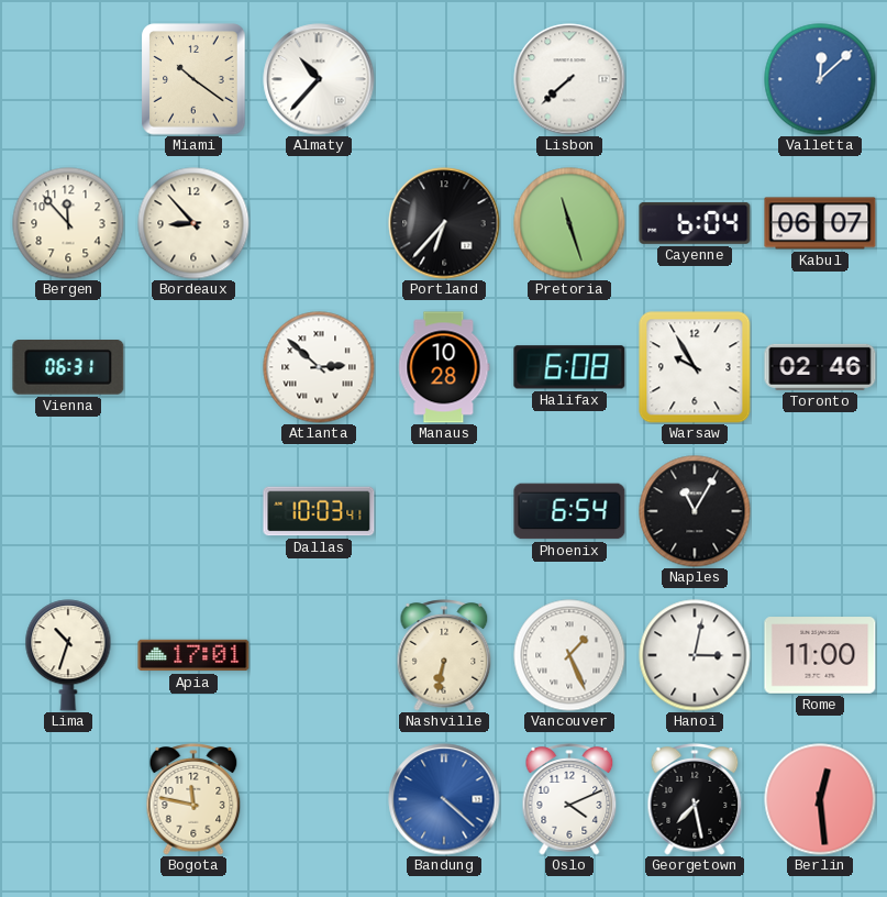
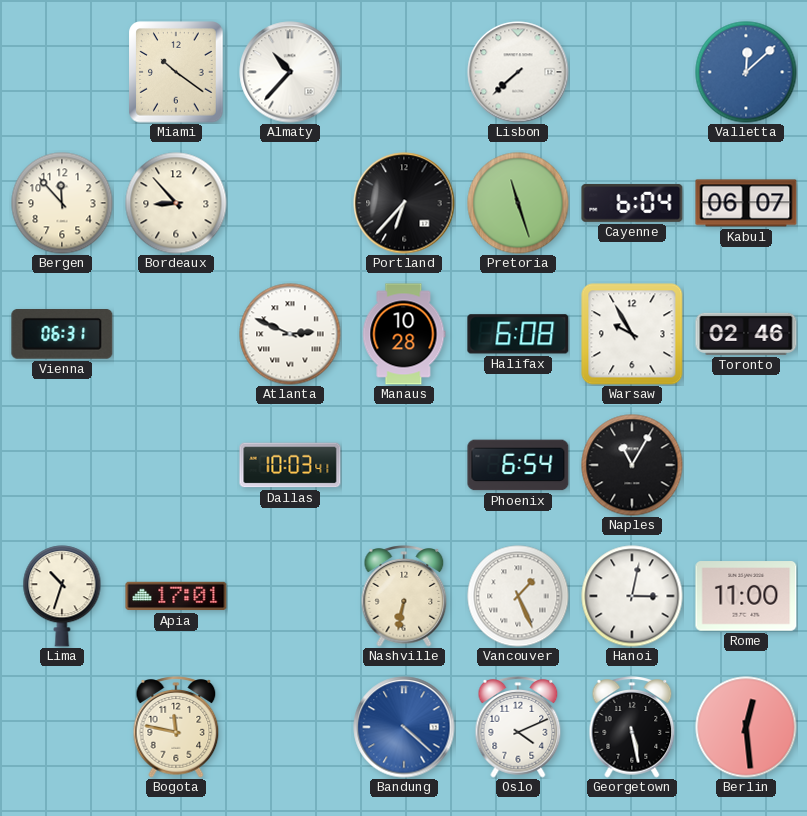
Atlanta: 2:52 -> 2:49 (290, 334)
Georgetown: 7:28 -> 5:28 (632, 727)
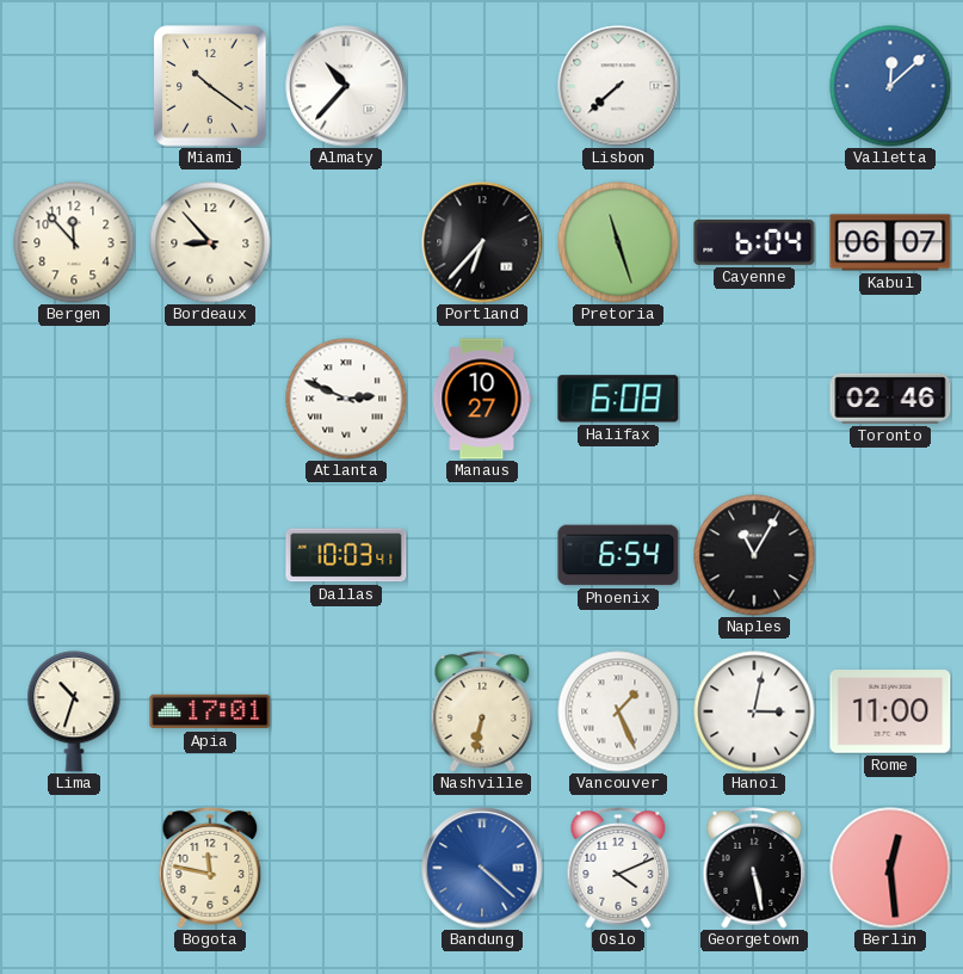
Vienna: 06:31 -> none (62, 335)
Manaus: 10:28 -> 10:27 (482, 399)
Warsaw: 9:55 -> none (632, 334)
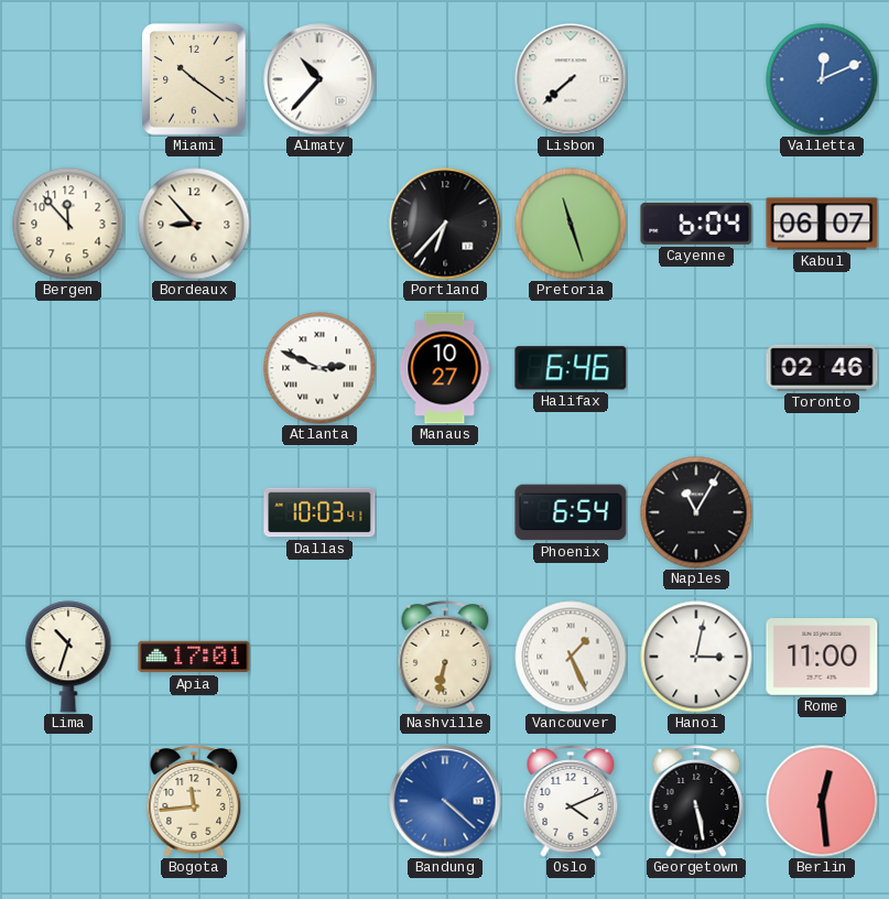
Valletta: 12:08 -> 12:11 (822, 79)
Halifax: 6:08 -> 6:46 (571, 368)
Bogota: 11:47 -> 11:44 (194, 801)
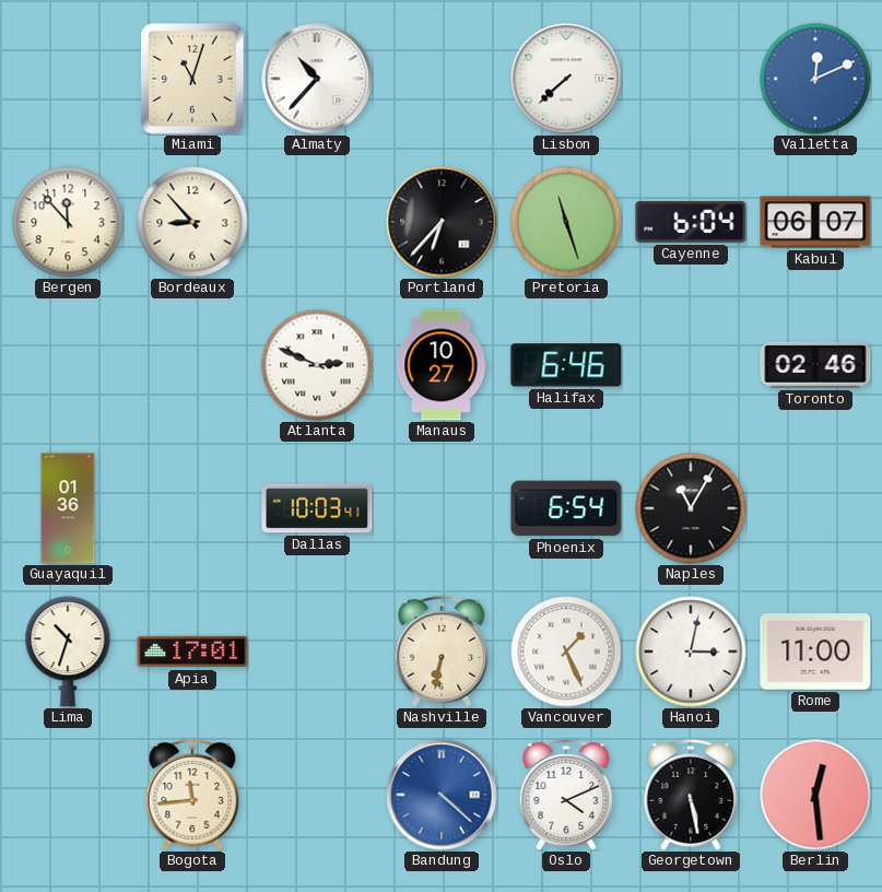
Miami: 10:21 -> 11:03 (192, 79)
Guayaquil: none -> 01:36 (68, 508)
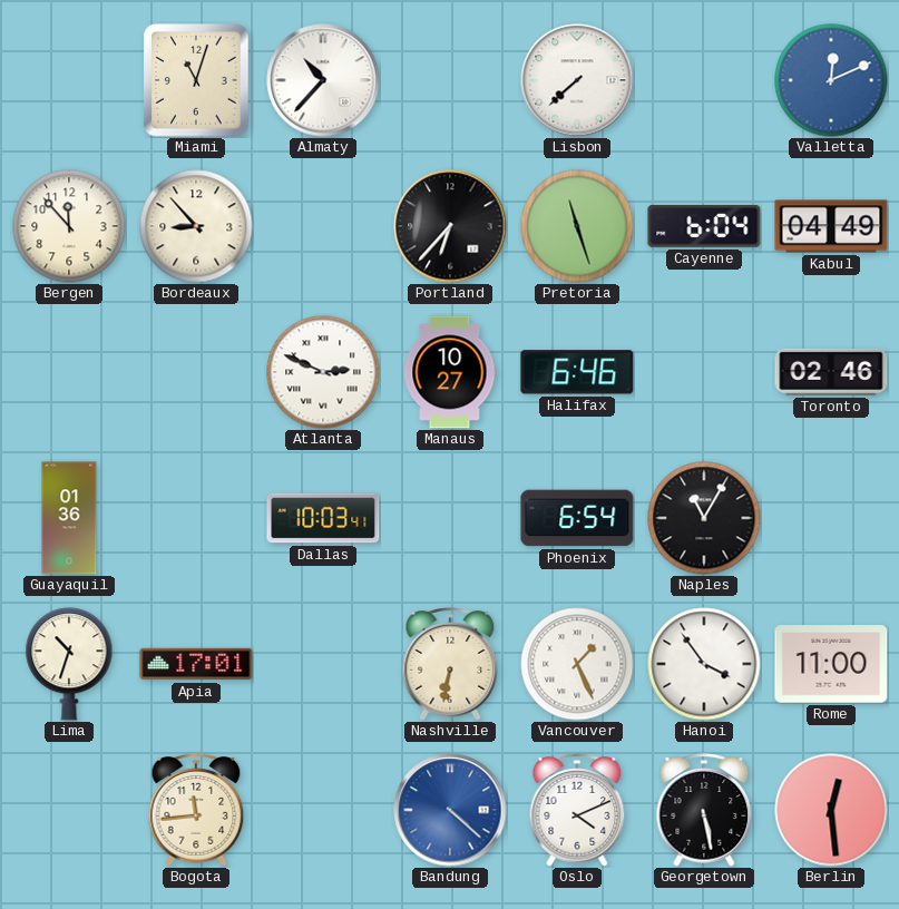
Kabul: 06:07 -> 04:49 (831, 226)
Hanoi: 3:02 -> 3:54 (704, 664)
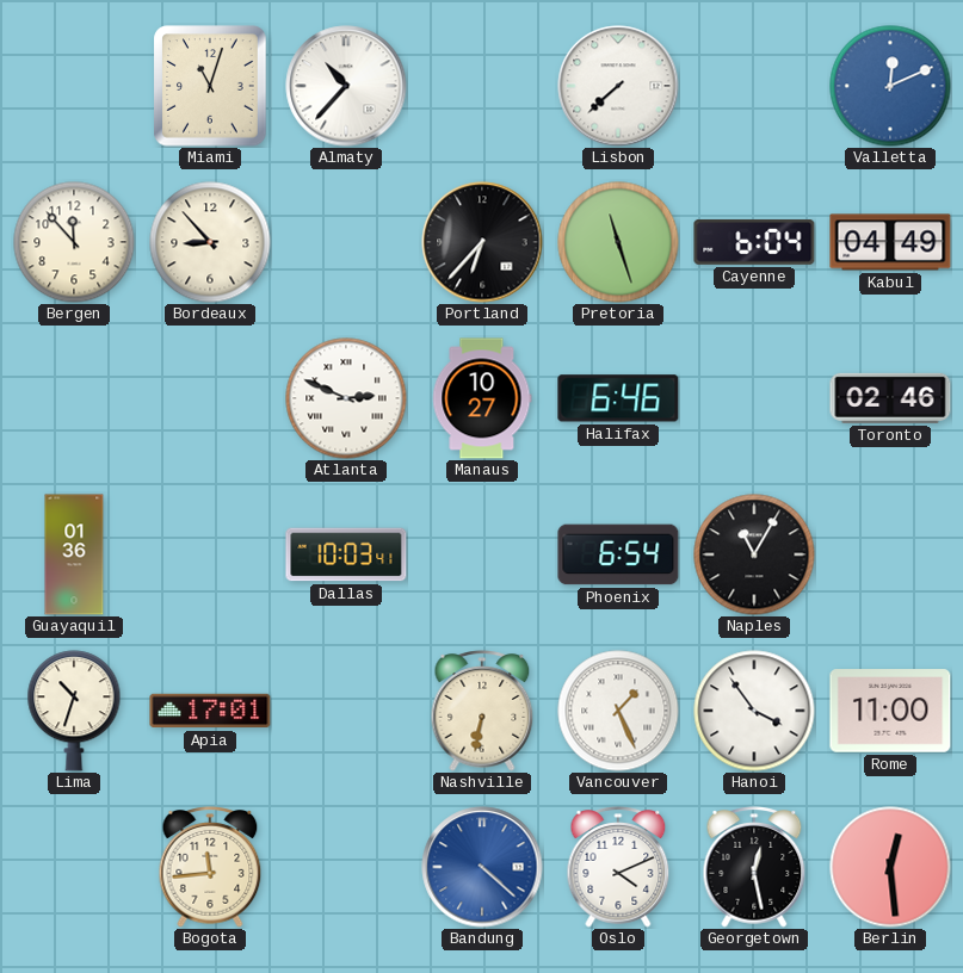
Georgetown: 5:28 -> 12:28 (754, 867)
